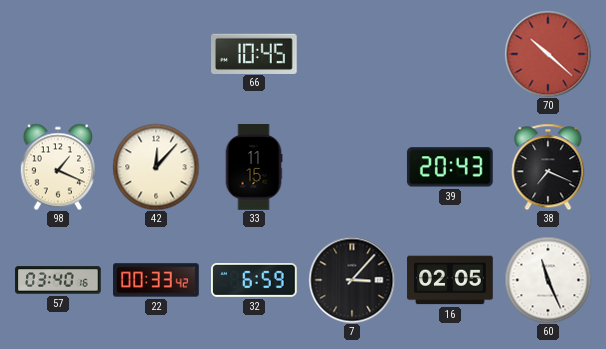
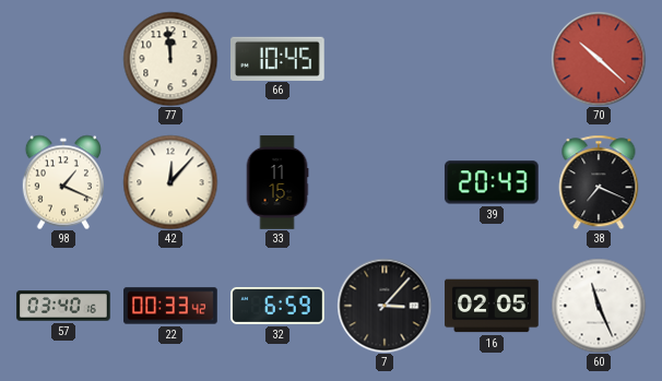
77: none -> 11:59 (170, 59)
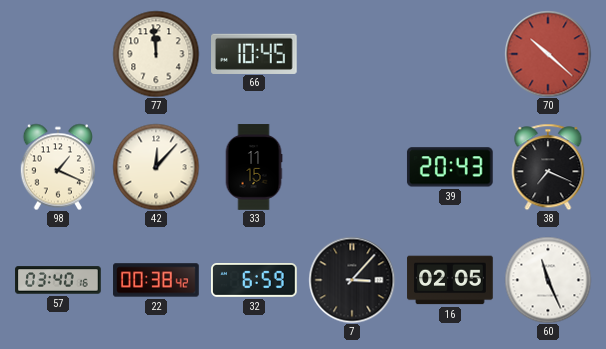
22: 00:33 -> 00:38 (156, 280)
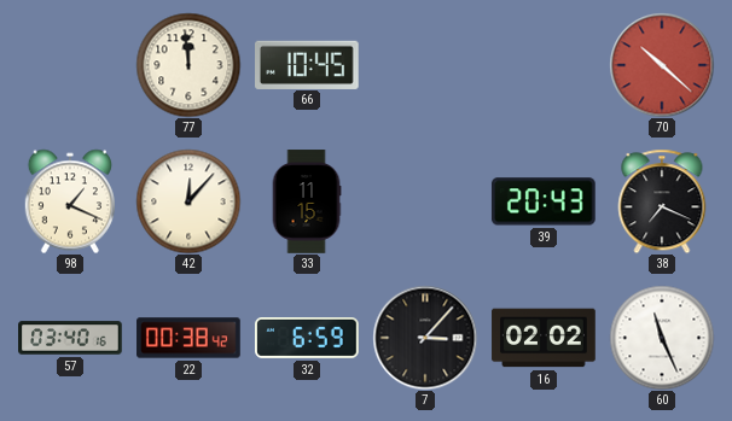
16: 02:05 -> 02:02 (544, 338)
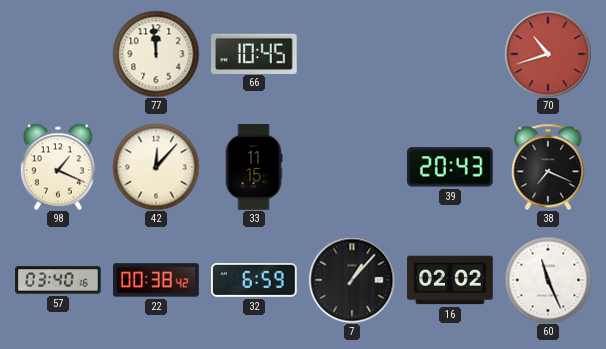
70: 10:22 -> 10:42 (548, 54)
7: 3:07 -> 1:07 (352, 280)
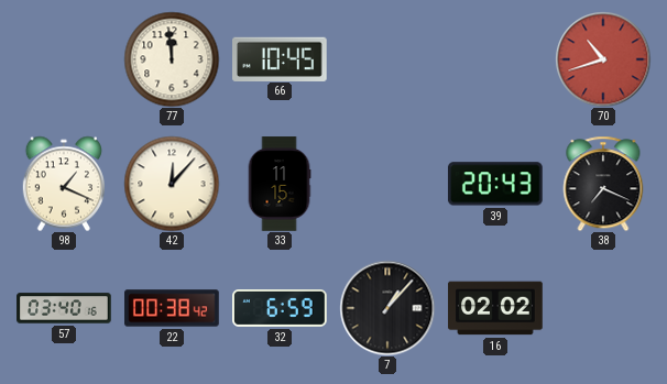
60: 11:26 -> none (548, 280)
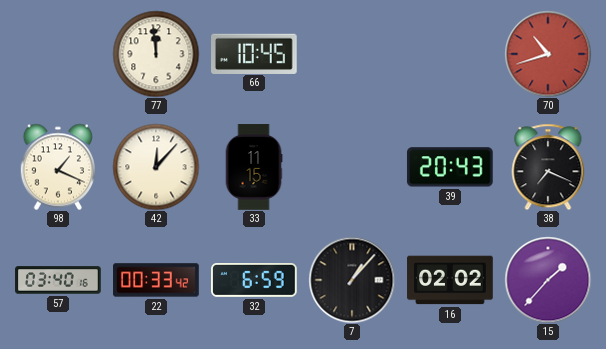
22: 00:38 -> 00:33 (156, 280)
15: none -> 1:37 (548, 280)
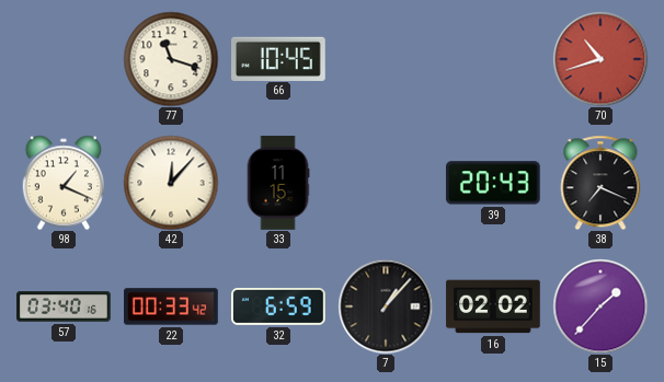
77: 11:59 -> 11:18 (171, 59)
